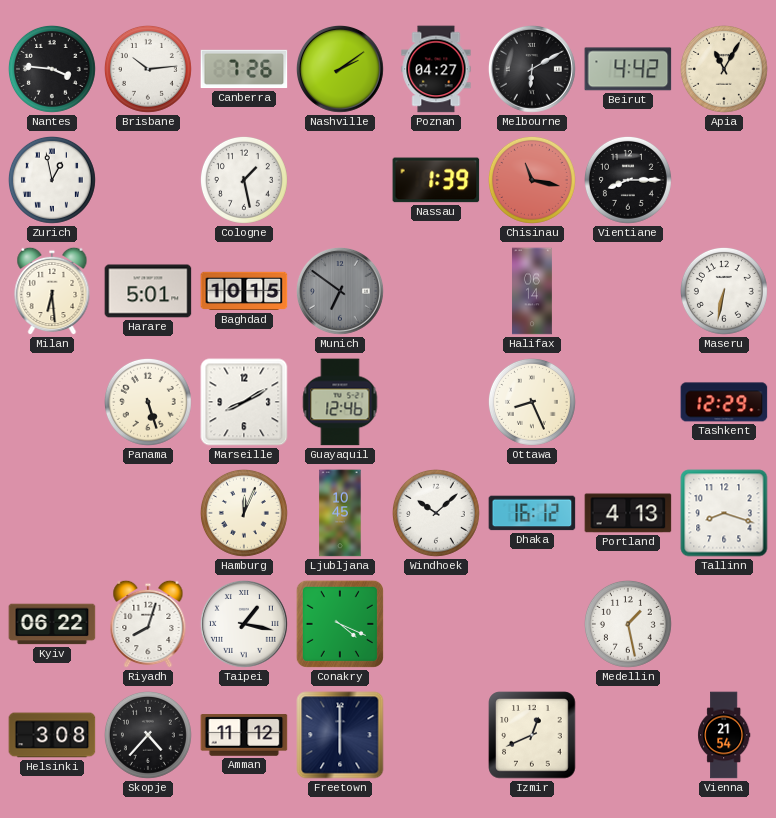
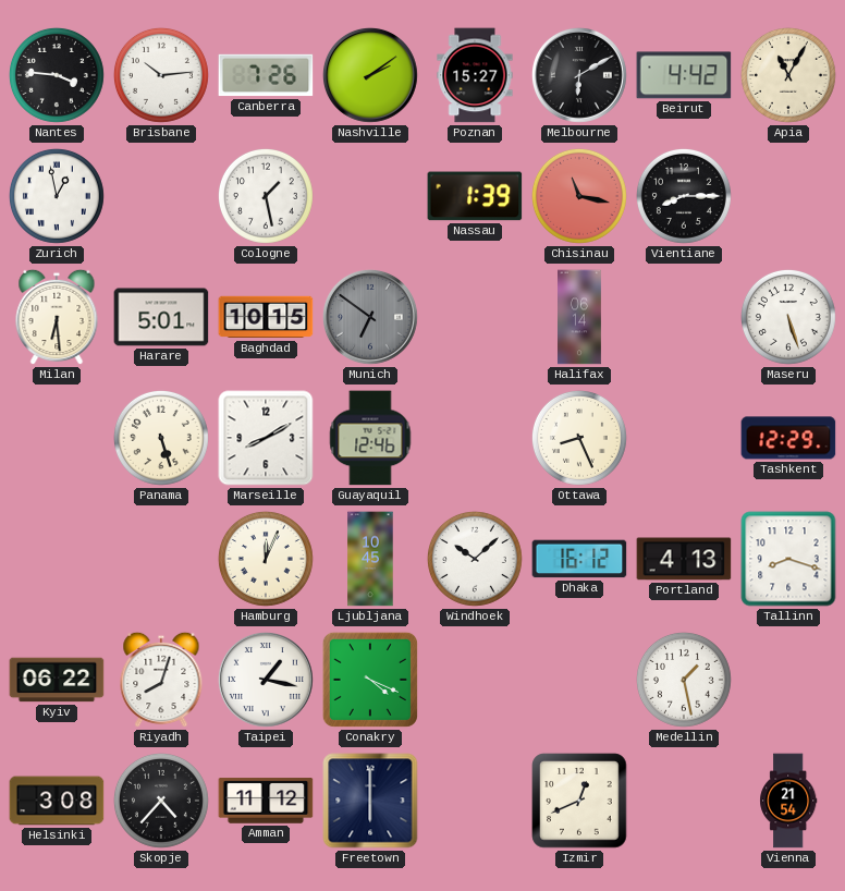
Poznan: 04:27 -> 15:27 (475, 75)
Maseru: 6:32 -> 5:27 (788, 317)
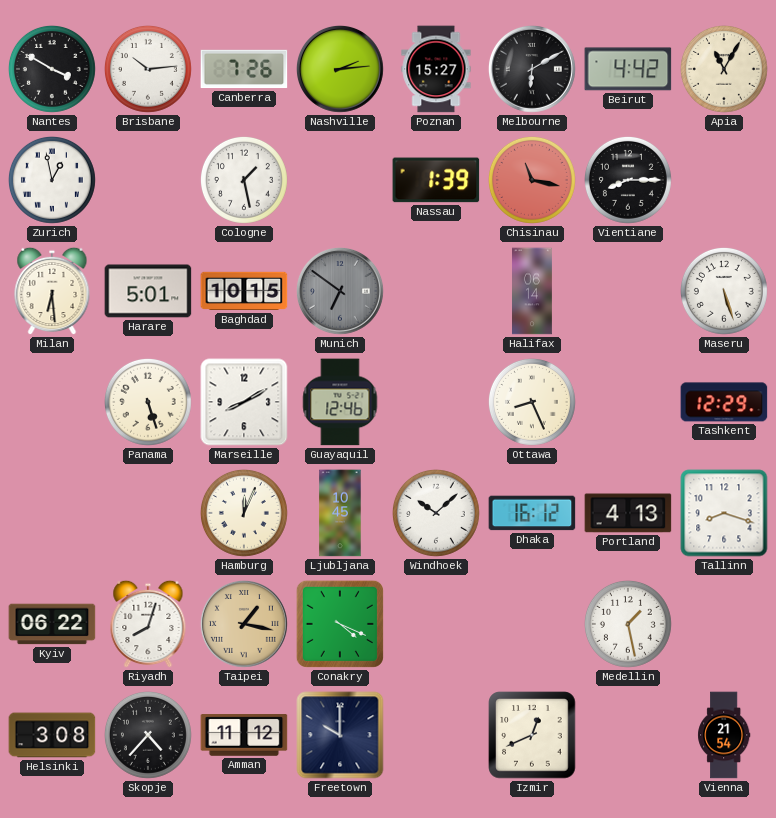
Nantes: 3:46 -> 3:50 (52, 69)
Nashville: 2:09 -> 2:14 (340, 69)
Taipei dial: white -> champagne (244, 624)
Freetown: 6:00 -> 10:00 (340, 735)
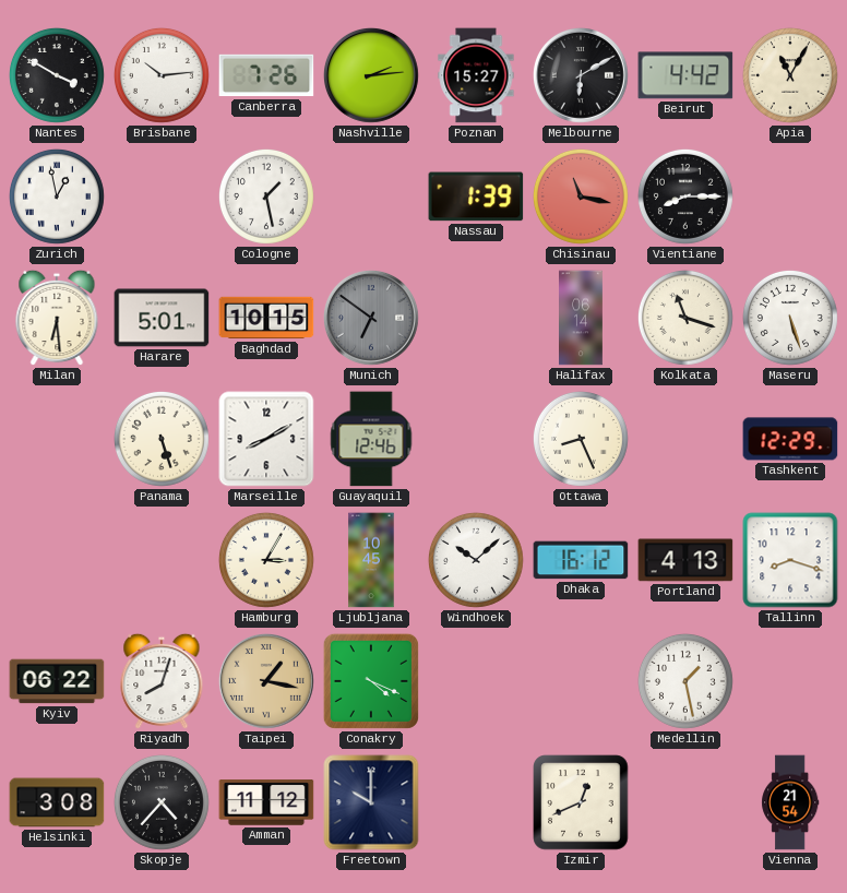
Kolkata: none -> 11:18 (685, 318)
Hamburg: 12:04 -> 3:05 (266, 560)
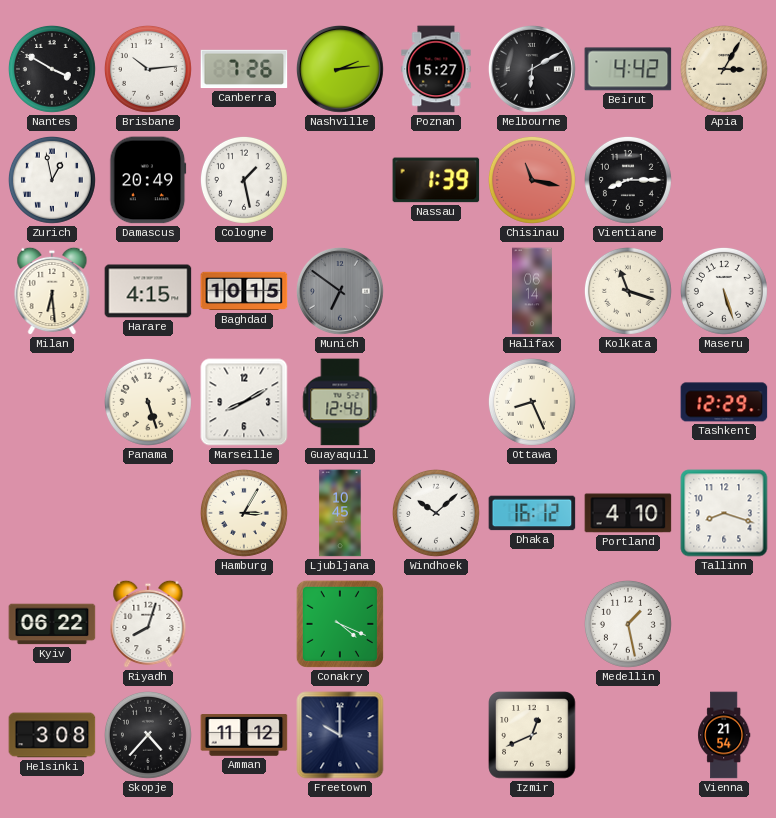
Apia: 11:05 -> 3:05 (724, 69)
Damascus: none -> 20:49 (148, 180)
Harare: 5:01 -> 4:15 (148, 291)
Portland: 4:13 -> 4:10 (628, 513)
Taipei: 1:17 -> none (266, 681)
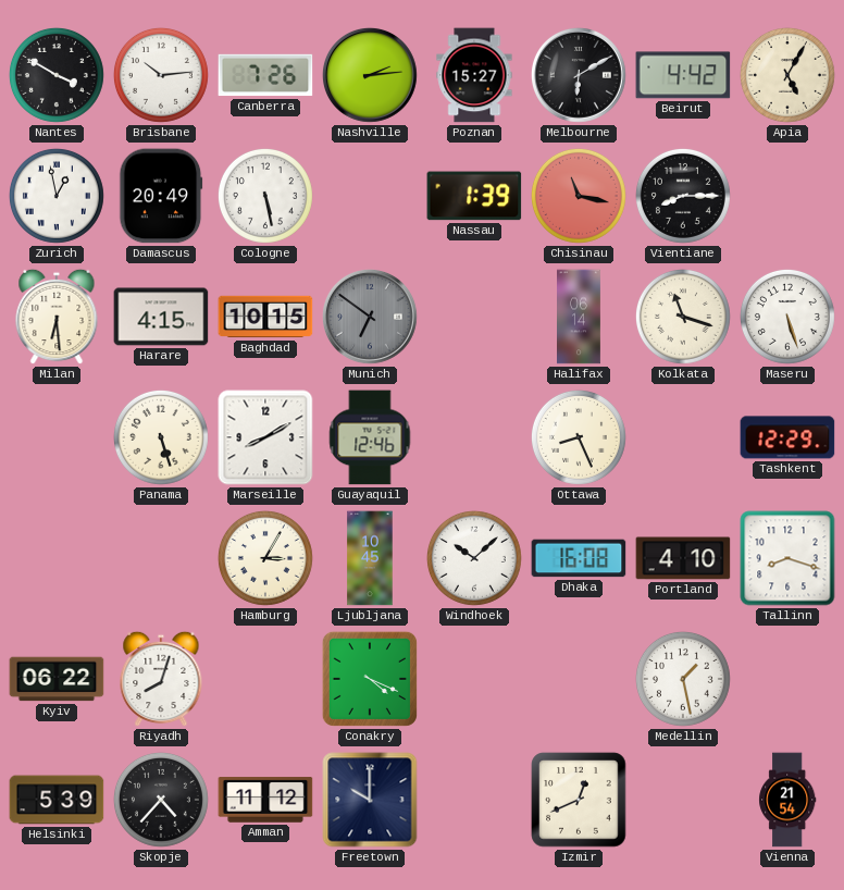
Apia: 3:05 -> 5:05 (787, 75)
Cologne: 1:28 -> 5:28 (265, 196)
Dhaka: 16:12 -> 16:08 (579, 558)
Helsinki: 3:08 -> 5:39 (57, 800)
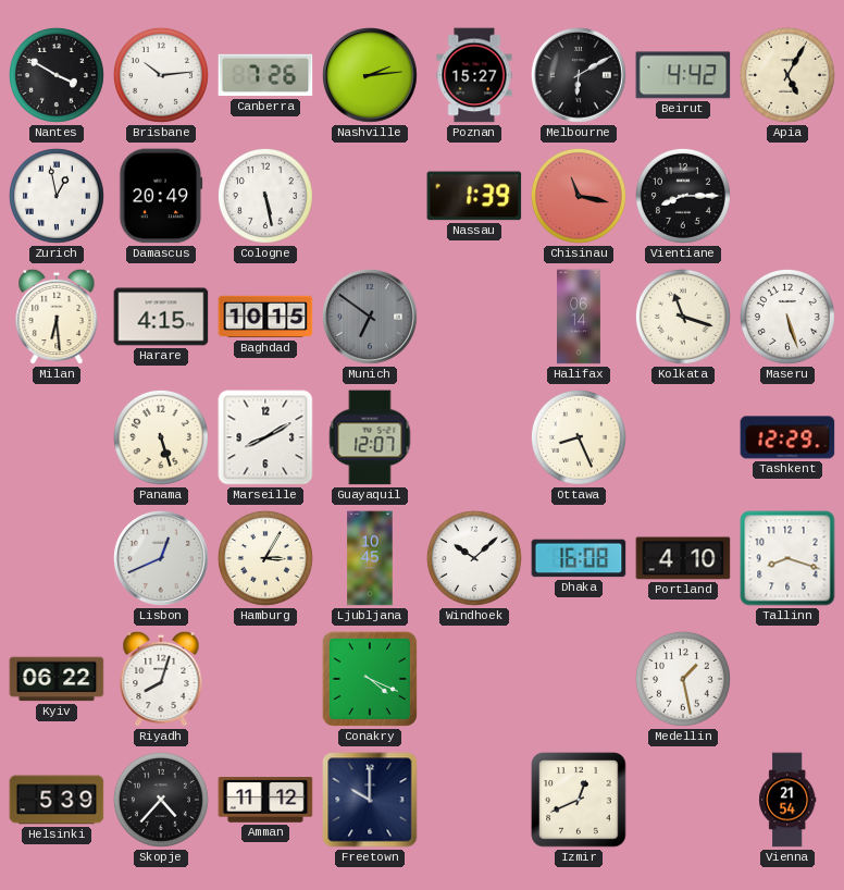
Guayaquil: 12:46 -> 12:07 (370, 437)
Lisbon: none -> 12:41 (161, 558)
